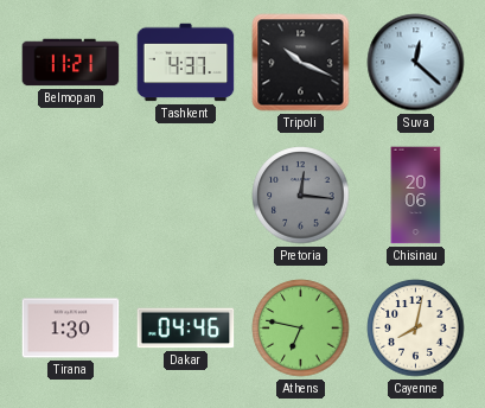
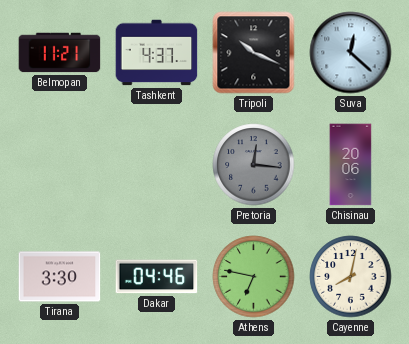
Tirana: 1:30 -> 3:30 (60, 277)
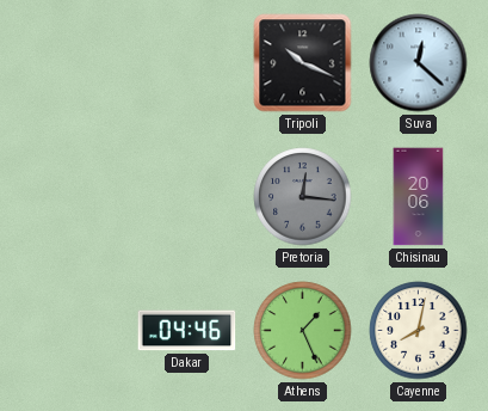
Belmopan: 11:21 -> none (60, 53)
Tashkent: 4:37 -> none (157, 53)
Tirana: 3:30 -> none (60, 277)
Athens: 6:47 -> 1:26 (303, 331)
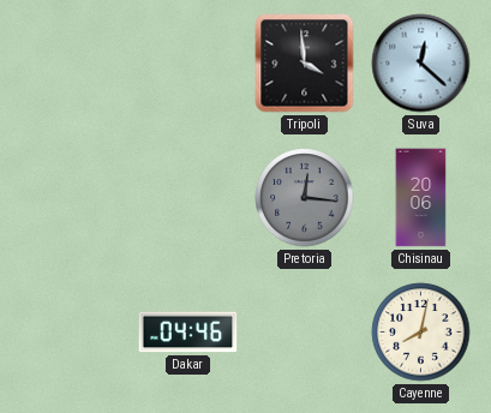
Tripoli: 10:19 -> 3:59 (305, 64)
Athens: 1:26 -> none (303, 331)
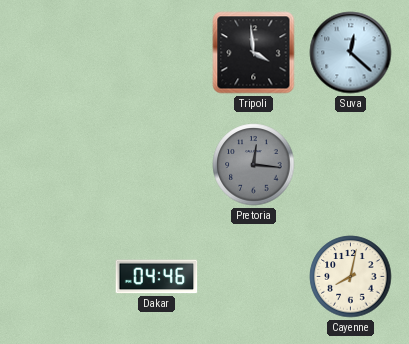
Chisinau: 20:06 -> none (421, 198)
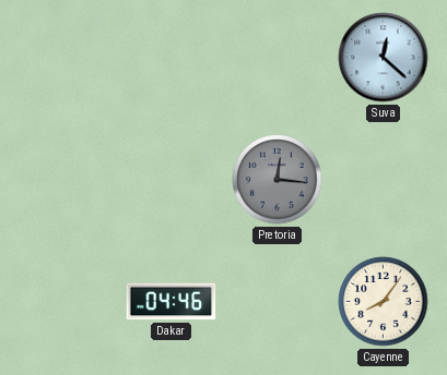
Tripoli: 3:59 -> none (254, 53)
Cayenne: 8:02 -> 8:06 (384, 302)
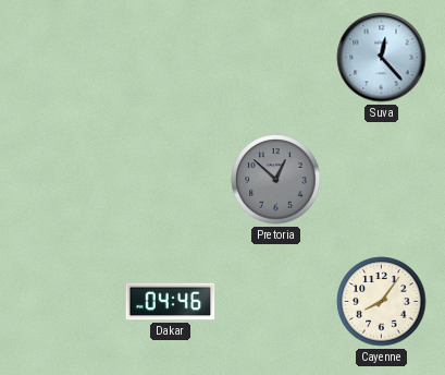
Suva: 12:22 -> 12:23 (382, 58)
Pretoria: 12:16 -> 12:52 (276, 180)
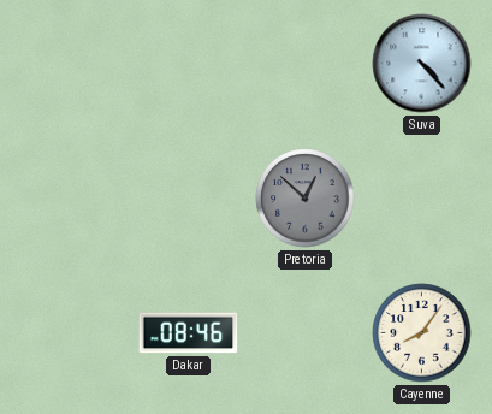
Suva: 12:23 -> 4:23 (422, 64)
Dakar: 04:46 -> 08:46 (189, 333)
